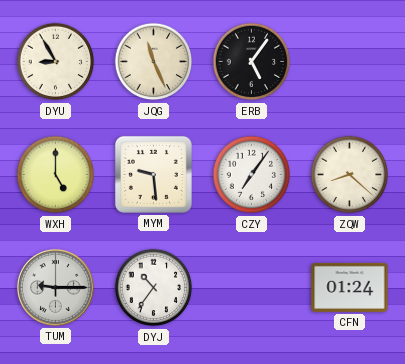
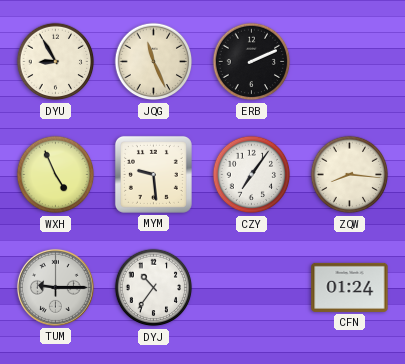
ERB: 5:06 -> 2:11 (252, 62)
WXH: 5:00 -> 4:56 (56, 175)
ZQW: 8:22 -> 8:16 (350, 175)
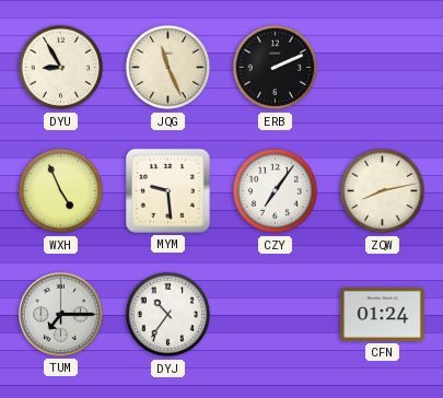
ZQW: 8:16 -> 8:13 (383, 191)
TUM: 9:15 -> 7:15 (60, 314)
